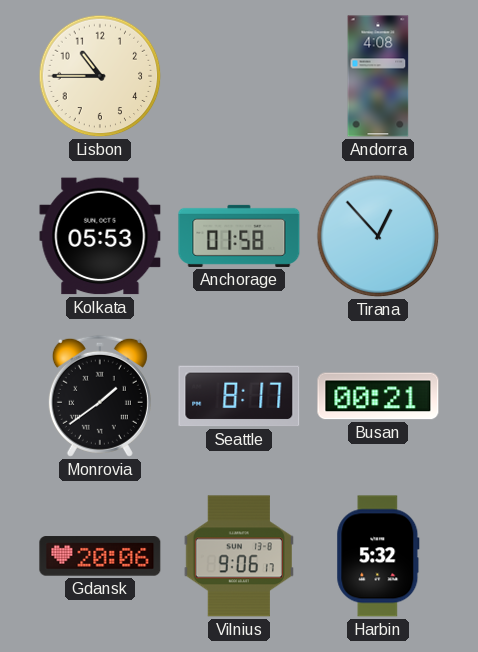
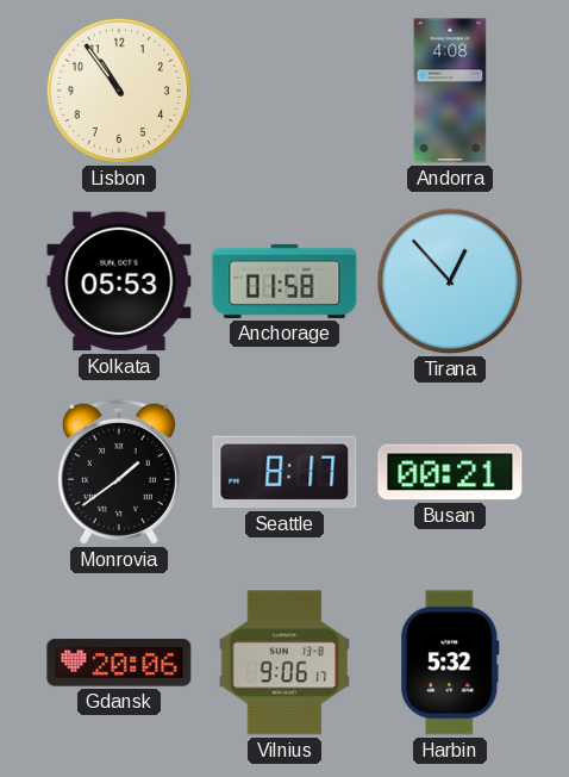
Lisbon: 10:45 -> 10:54 (119, 91)
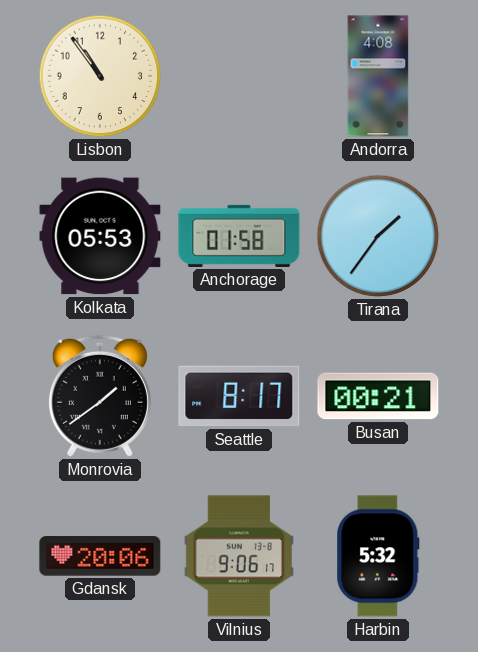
Tirana: 12:53 -> 1:36 (378, 236)
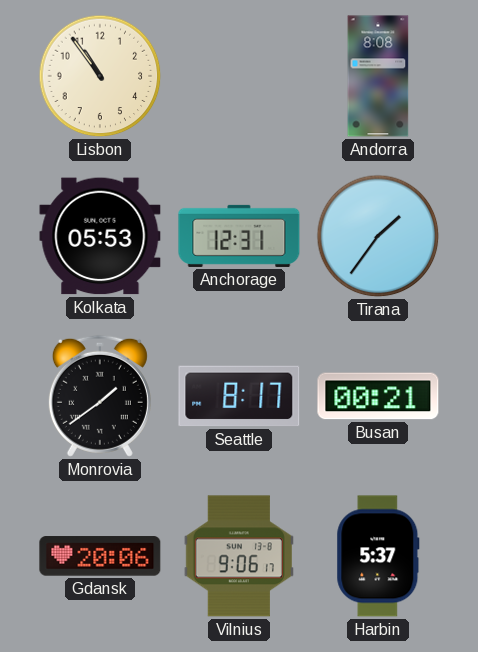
Andorra: 4:08 -> 8:08 (378, 76)
Anchorage: 01:58 -> 12:31 (239, 236)
Harbin: 5:32 -> 5:37 (378, 556)
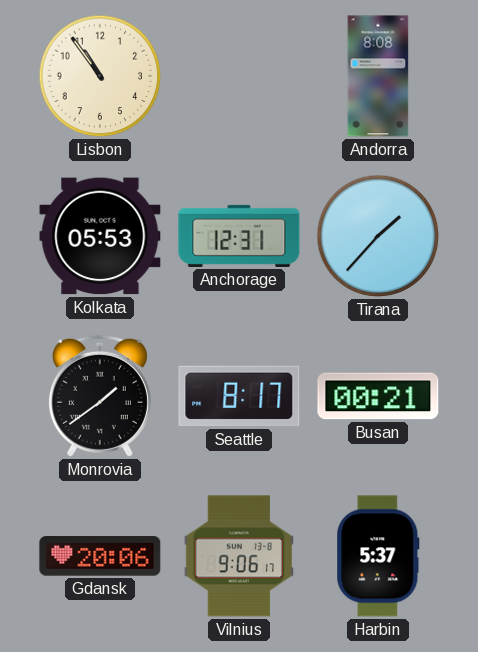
Tirana: 1:36 -> 1:37 (378, 236)
